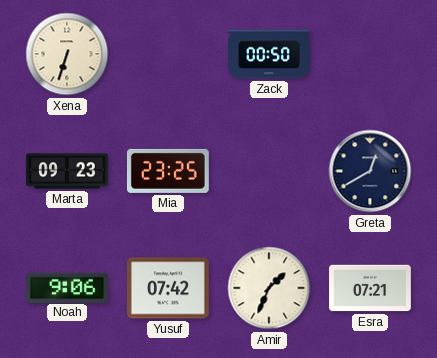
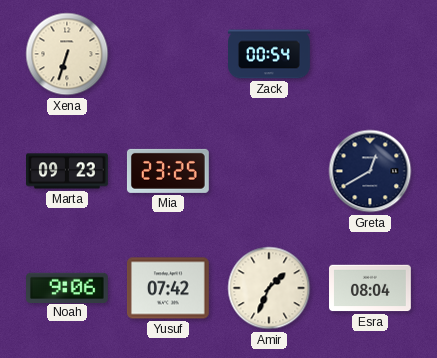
Zack: 00:50 -> 00:54 (270, 54)
Esra: 07:21 -> 08:04 (371, 288)
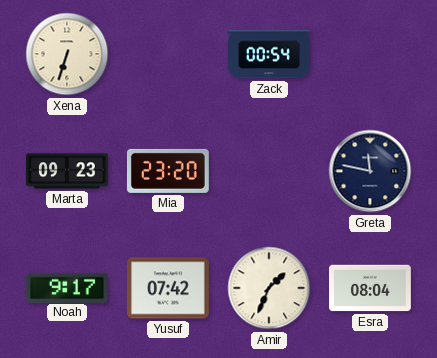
Mia: 23:25 -> 23:20 (168, 171)
Greta: 12:40 -> 11:47 (370, 171)
Noah: 9:06 -> 9:17 (68, 287)
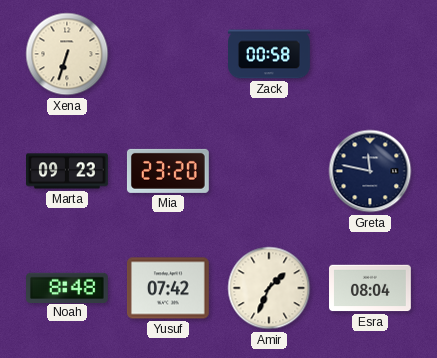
Zack: 00:54 -> 00:58 (270, 54)
Noah: 9:17 -> 8:48 (68, 287)
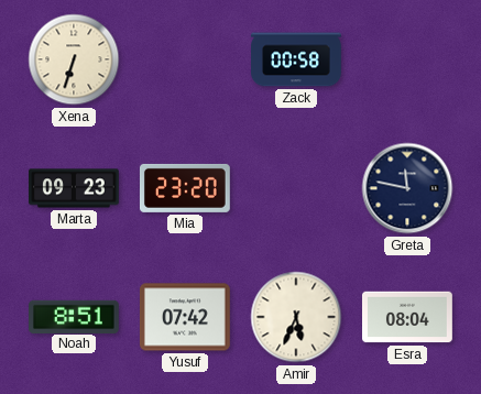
Noah: 8:48 -> 8:51 (75, 316)
Amir: 1:34 -> 5:34 (296, 317)
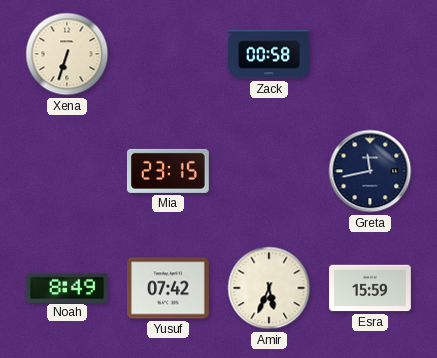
Marta: 09:23 -> none (75, 188)
Mia: 23:20 -> 23:15 (168, 171)
Greta: 11:47 -> 11:43 (370, 171)
Noah: 8:51 -> 8:49 (68, 287)
Esra: 08:04 -> 15:59 (371, 288)
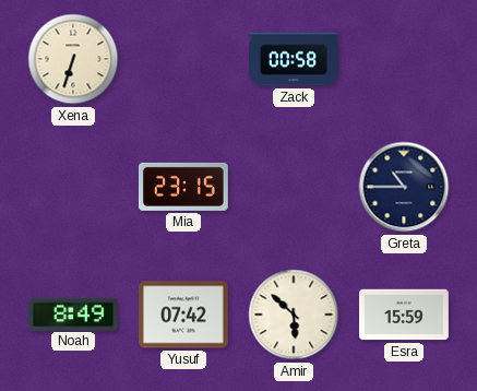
Greta: 11:43 -> 10:45 (404, 187)
Amir: 5:34 -> 5:52 (294, 315)
